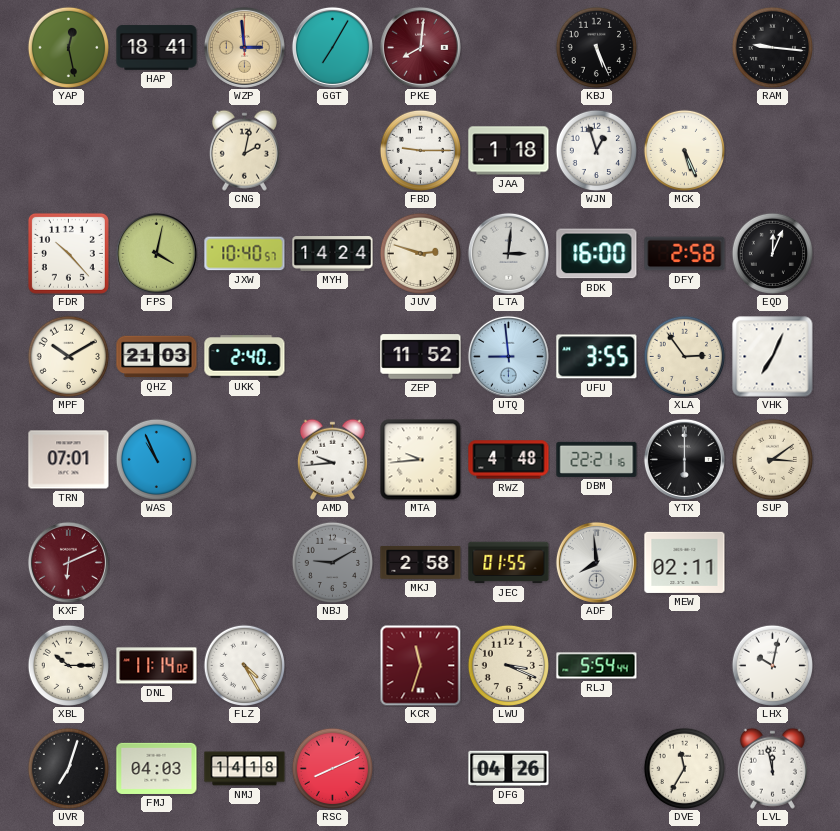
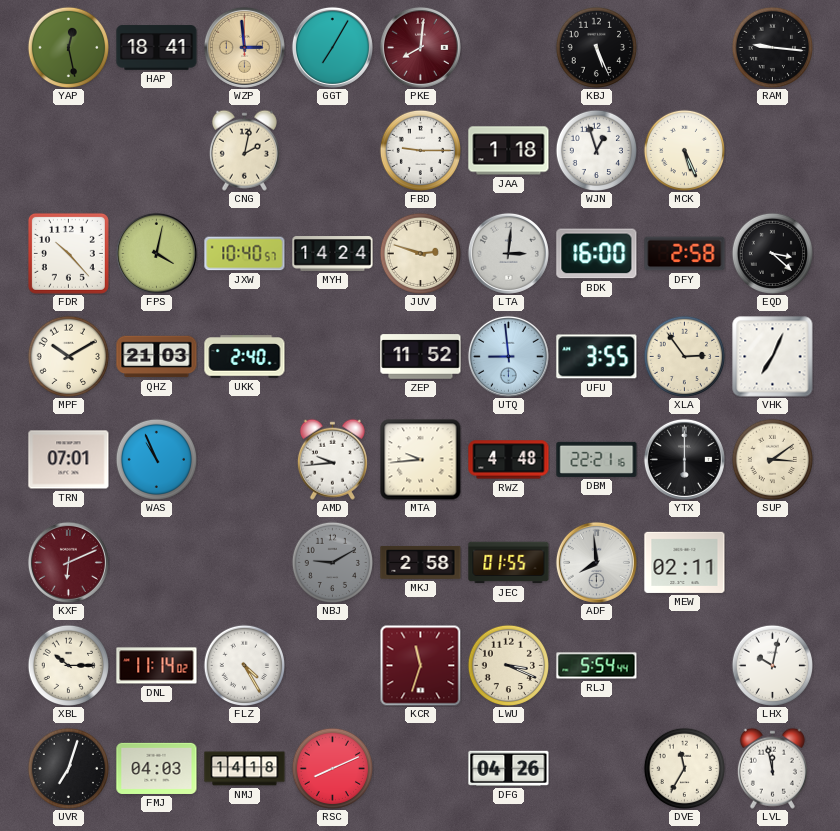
EQD: 12:04 -> 3:22 (772, 253)
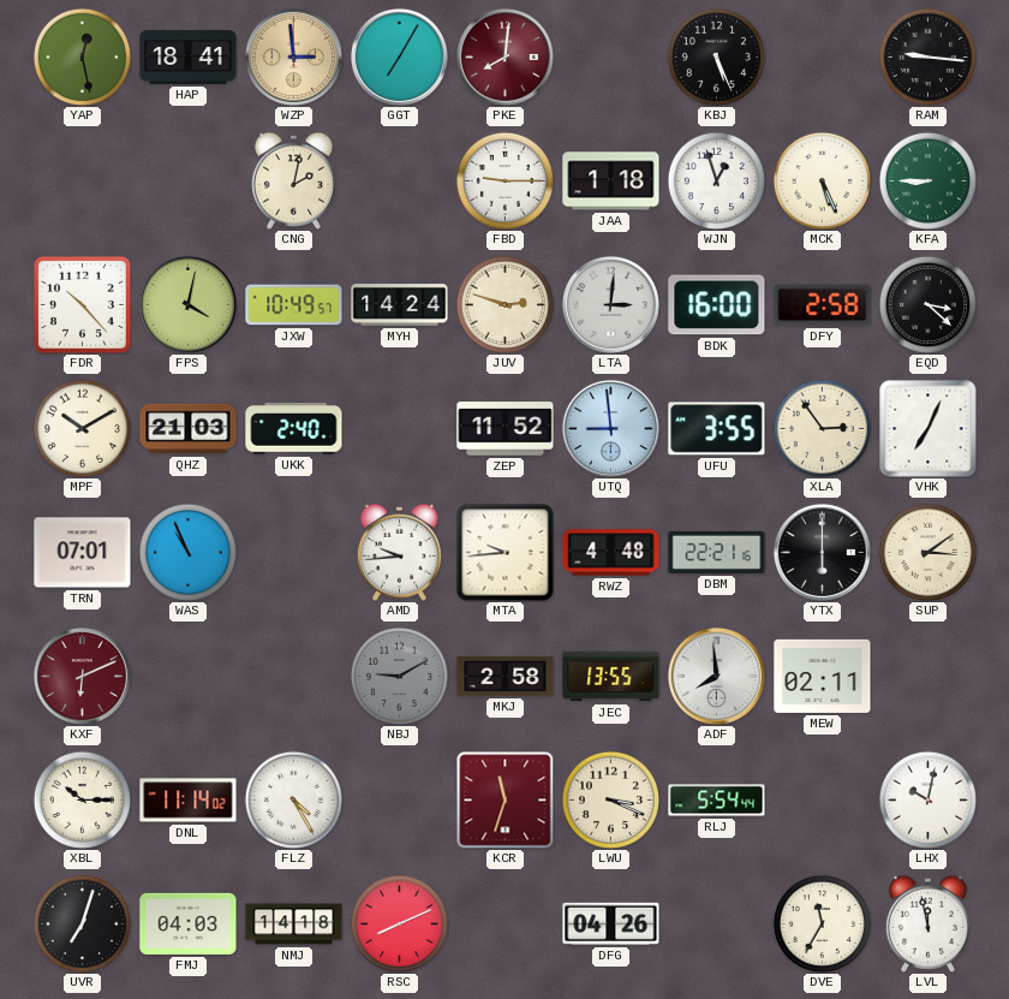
KFA: none -> 8:45 (927, 180)
JXW: 10:40 -> 10:49 (294, 305)
JEC: 01:55 -> 13:55 (611, 677)
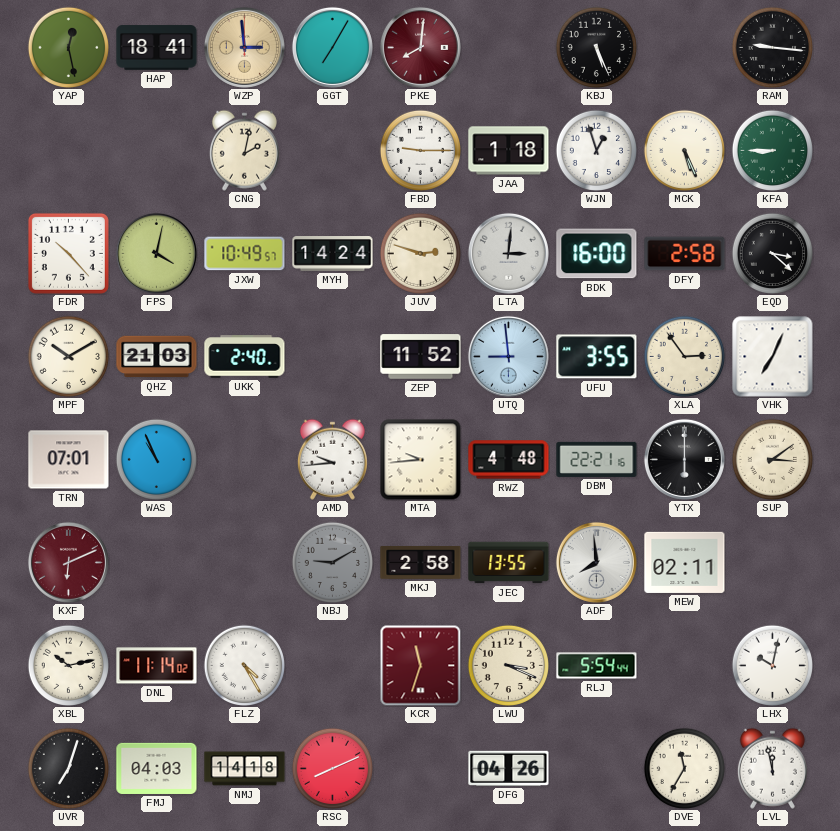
XBL: 10:15 -> 10:13 (68, 665)
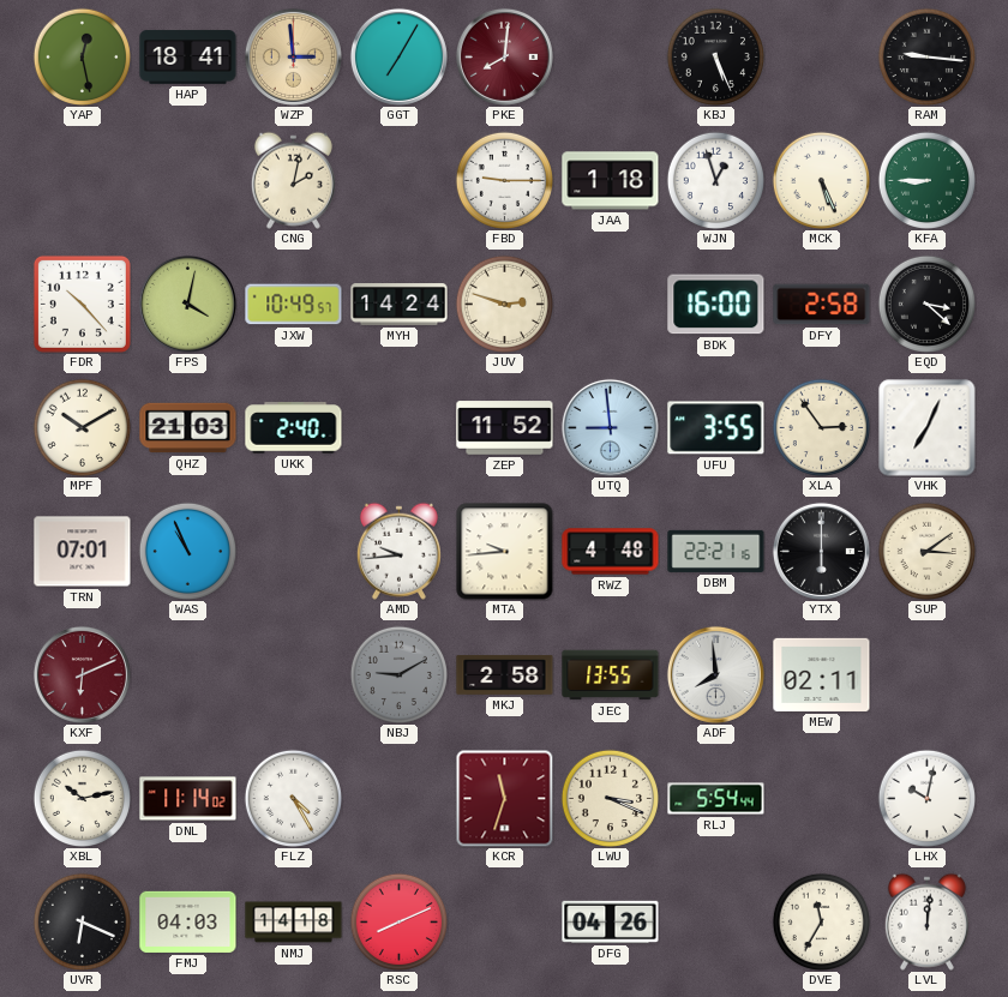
LTA: 3:01 -> none (508, 253)
UVR: 7:03 -> 6:19 (82, 921)
LVL: 11:58 -> 12:01 (926, 921)
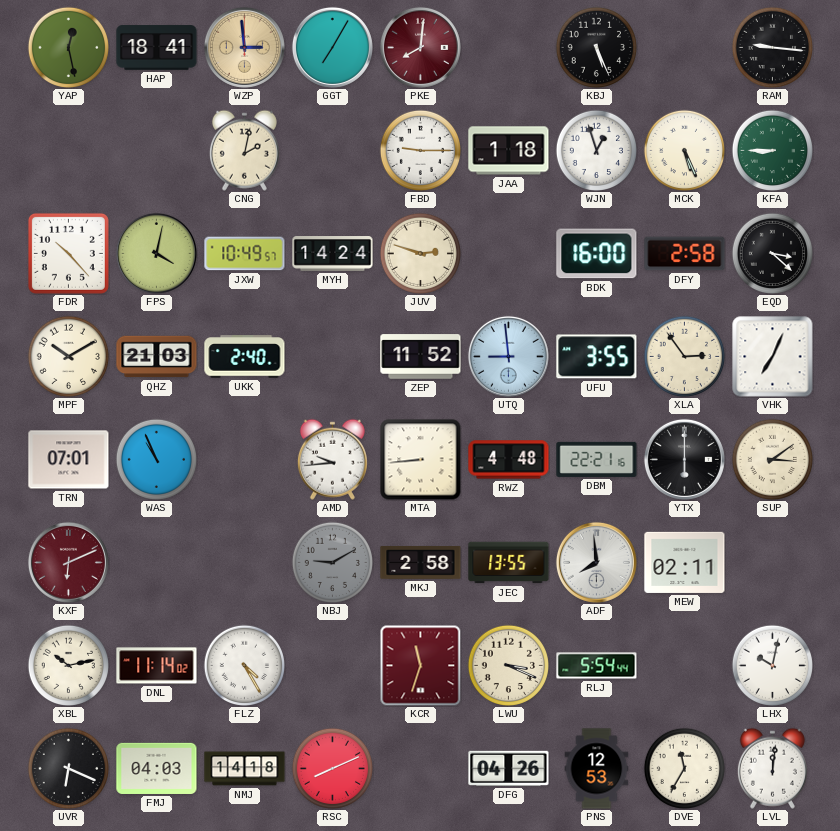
MTA: 9:44 -> 8:44 (421, 460)
PNS: none -> 12:53 (597, 769)
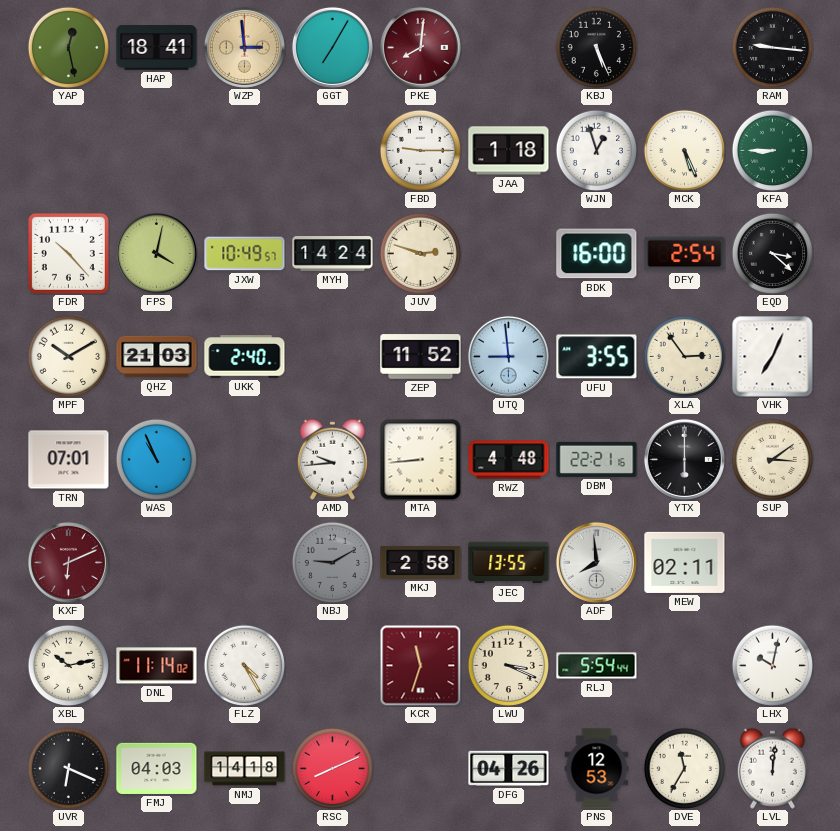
CNG: 2:02 -> none (244, 150)
DFY: 2:58 -> 2:54 (685, 254)
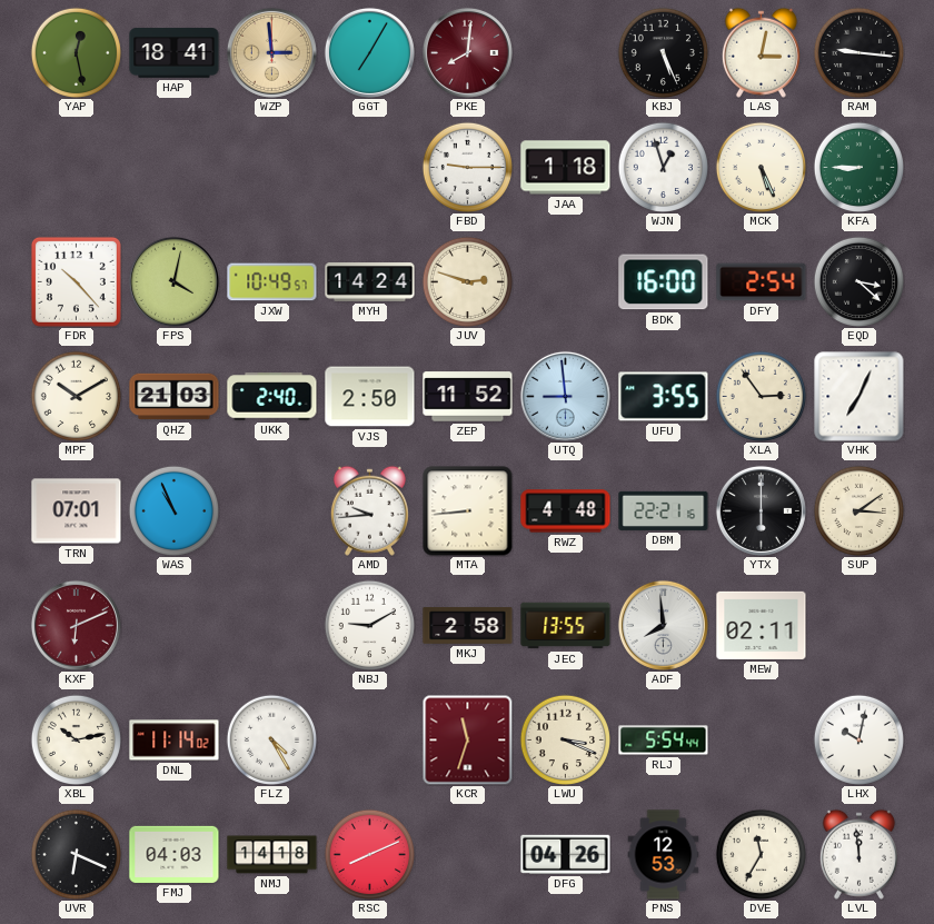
LAS: none -> 3:02 (761, 52)
VJS: none -> 2:50 (370, 397)
NBJ dial: grey -> white (369, 625)
LVL: 12:01 -> 11:59 (858, 854)
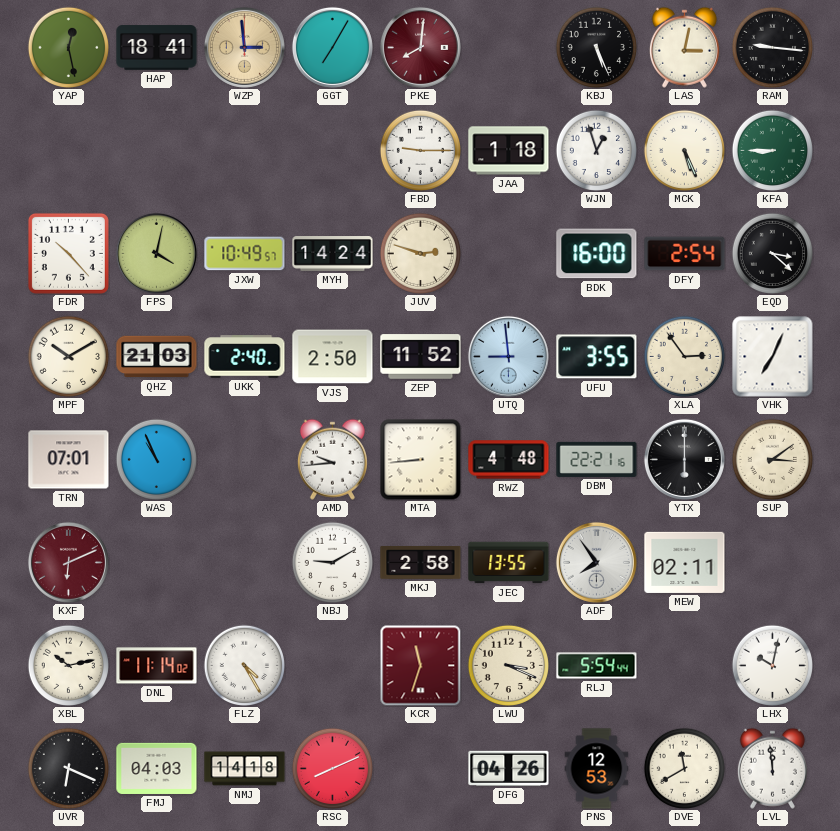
ADF: 7:59 -> 7:54 (596, 562)
DVE: 11:35 -> 11:40 (684, 768)
